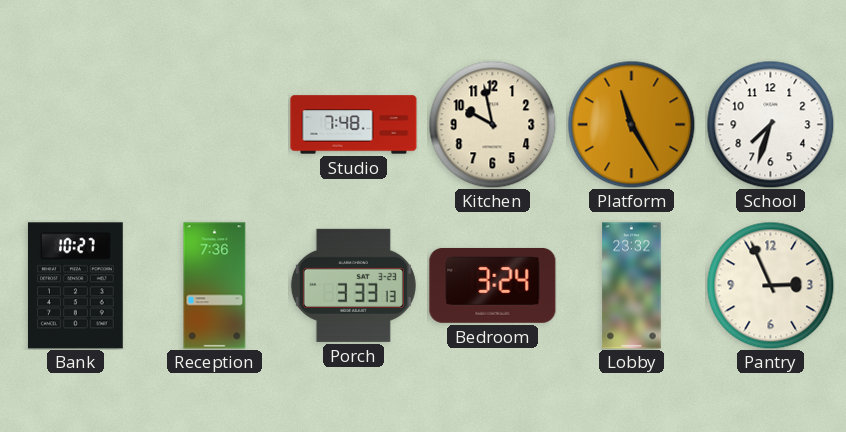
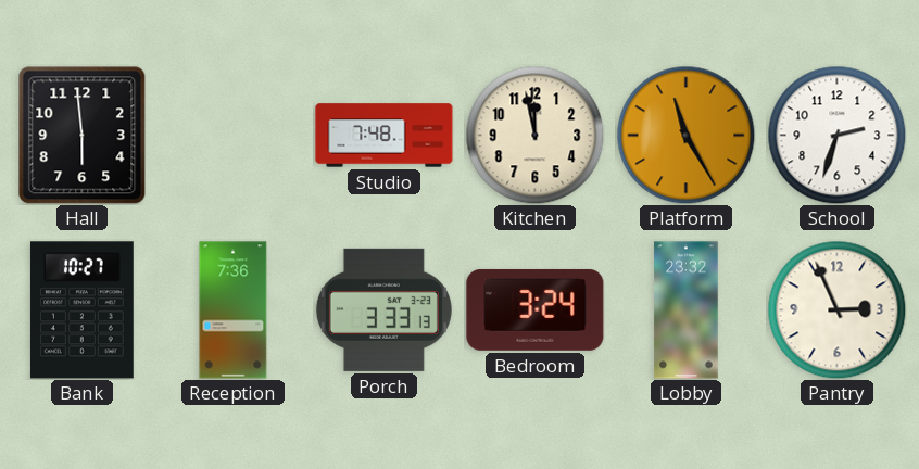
Hall: none -> 5:59 (83, 135)
Kitchen: 9:58 -> 11:58 (534, 135)
School: 7:33 -> 2:33 (836, 135)
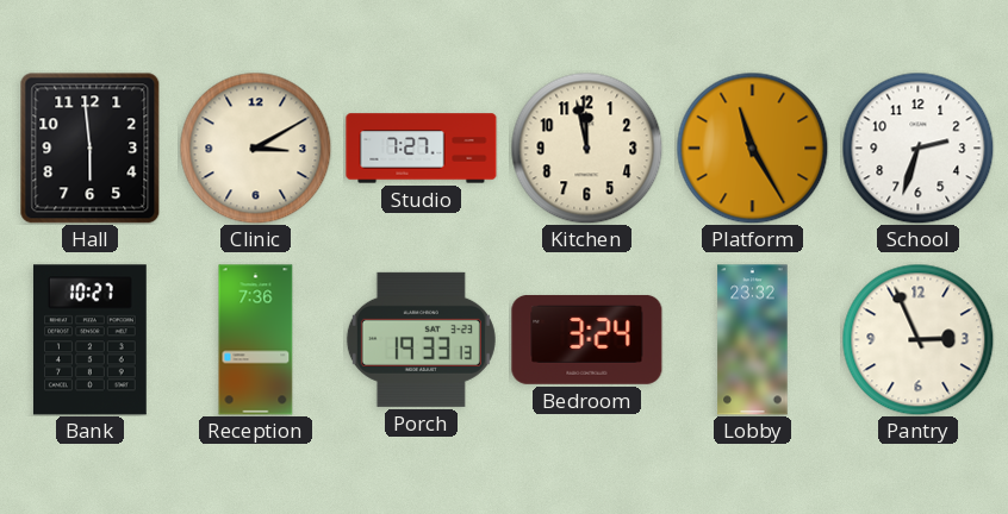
Clinic: none -> 3:10 (255, 148)
Studio: 7:48 -> 7:27 (422, 149)
Porch: 3:33 -> 19:33 (421, 339)
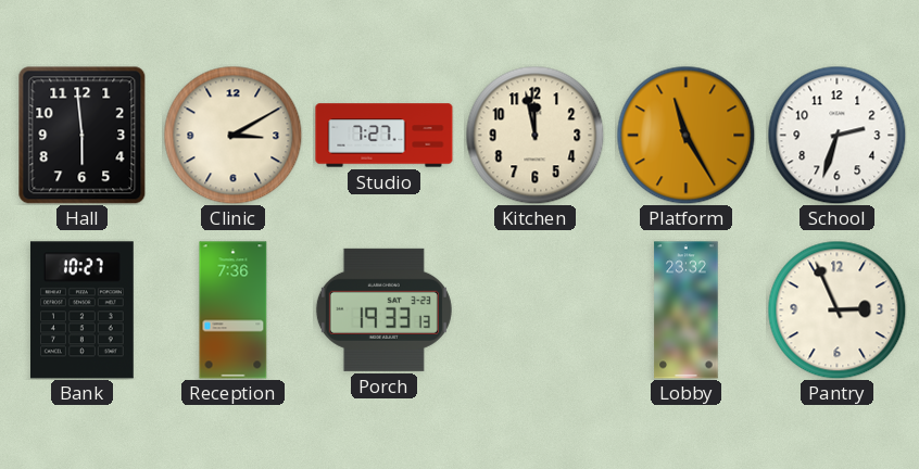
Bedroom: 3:24 -> none (587, 339)
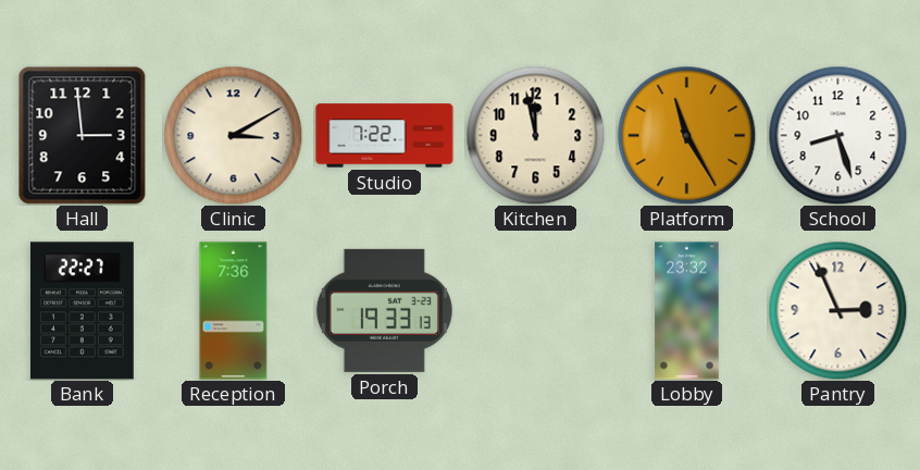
Hall: 5:59 -> 2:59 (83, 135)
Studio: 7:27 -> 7:22 (385, 136)
School: 2:33 -> 8:27 (837, 135)
Bank: 10:27 -> 22:27 (82, 311)
